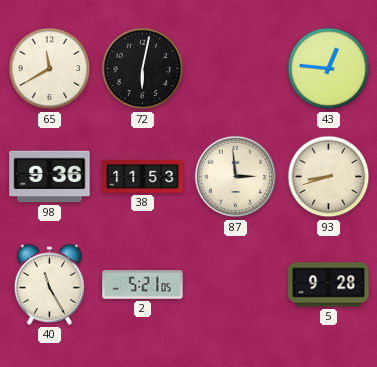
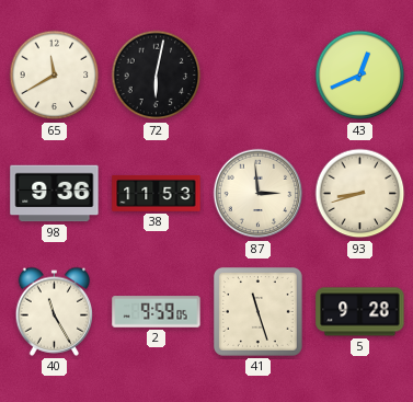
43: 12:46 -> 12:41 (360, 76)
2: 5:21 -> 9:59 (157, 312)
41: none -> 11:27 (259, 312)
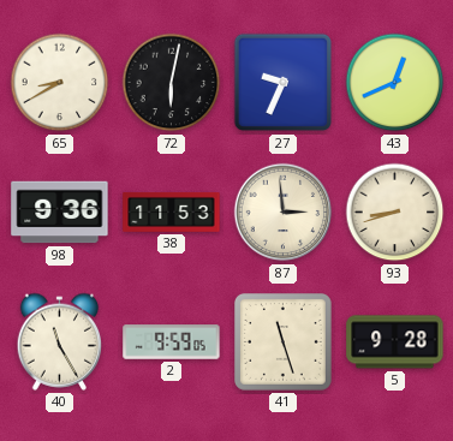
65: 11:40 -> 8:40 (60, 83)
27: none -> 9:34 (284, 83)
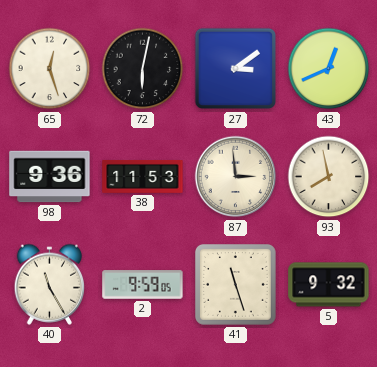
65: 8:40 -> 12:27 (50, 69)
27: 9:34 -> 3:09 (236, 69)
93: 8:42 -> 7:58 (329, 177)
5: 9:28 -> 9:32 (329, 285)
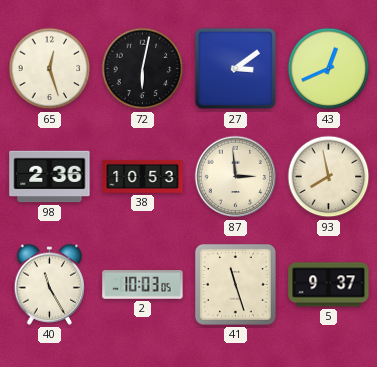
98: 9:36 -> 2:36 (50, 177)
38: 11:53 -> 10:53 (143, 176)
2: 9:59 -> 10:03 (143, 285)
5: 9:32 -> 9:37 (329, 285)
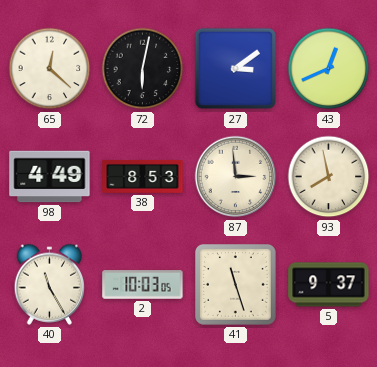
65: 12:27 -> 12:22 (50, 69)
98: 2:36 -> 4:49 (50, 177)
38: 10:53 -> 8:53 (143, 176)
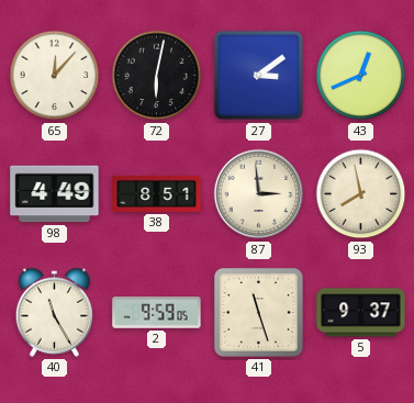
65: 12:22 -> 12:07 (55, 76)
38: 8:53 -> 8:51 (157, 193)
2: 10:03 -> 9:59 (157, 313)
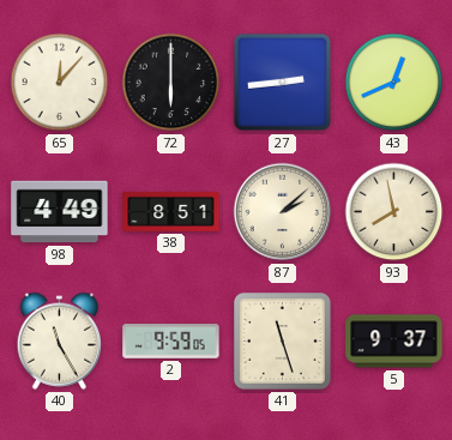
72: 6:02 -> 6:00 (171, 83)
27: 3:09 -> 2:44 (283, 83)
87: 2:59 -> 2:08 (283, 212)
